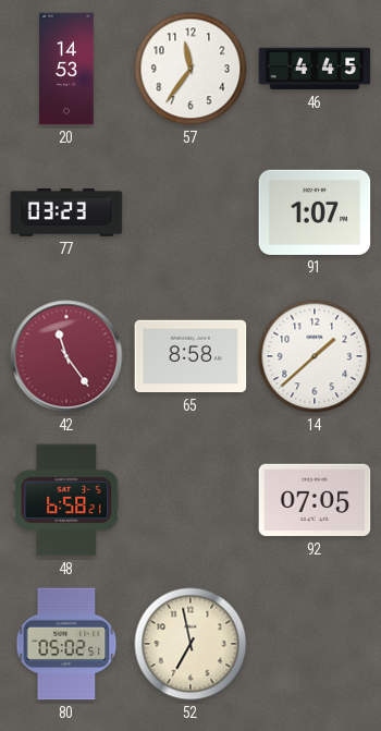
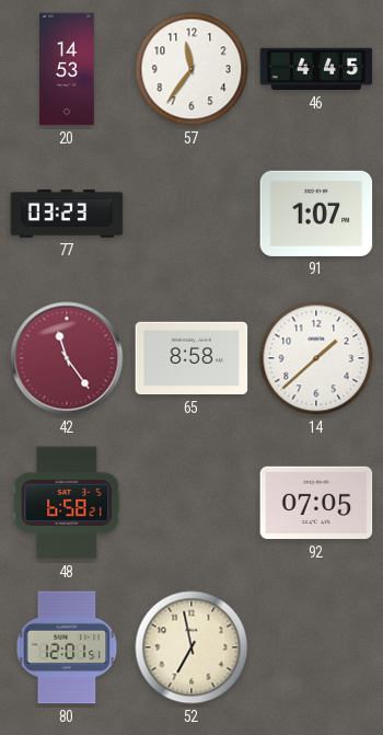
80: 05:02 -> 12:01 (67, 647)
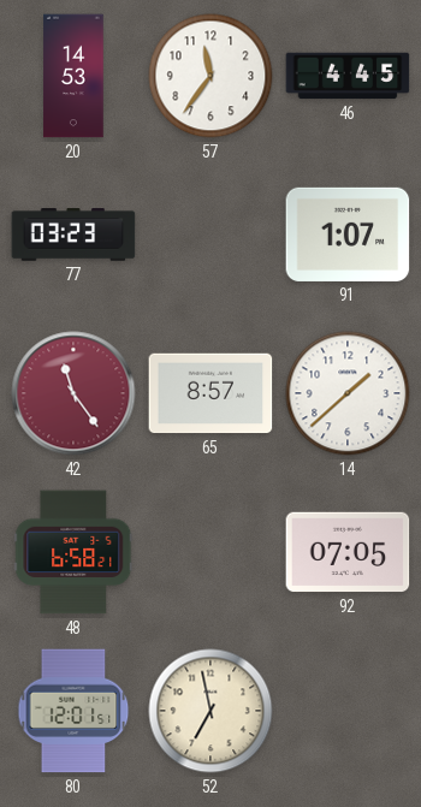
65: 8:58 -> 8:57 (210, 393)
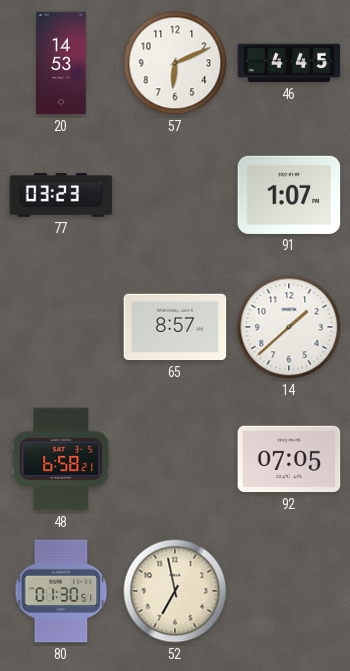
57: 11:36 -> 6:11 (175, 63)
42: 11:24 -> none (73, 393)
80: 12:01 -> 01:30 (61, 591)
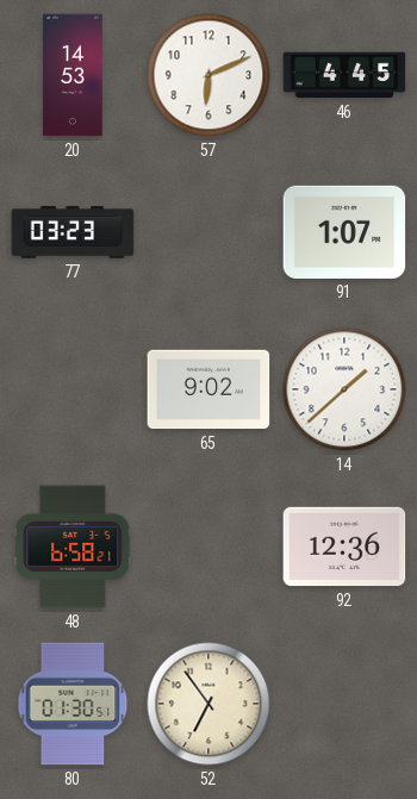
65: 8:57 -> 9:02 (208, 389)
92: 07:05 -> 12:36 (344, 547)
52: 6:58 -> 6:54 (208, 704)
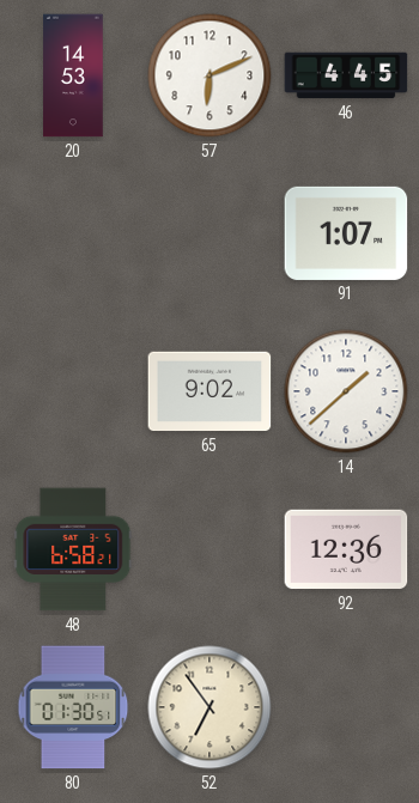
77: 03:23 -> none (73, 232)
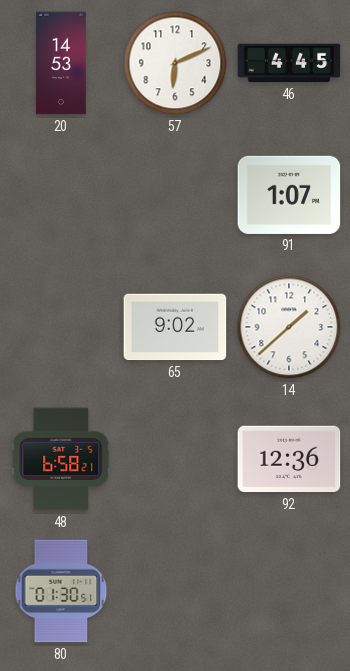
52: 6:54 -> none (209, 707)
